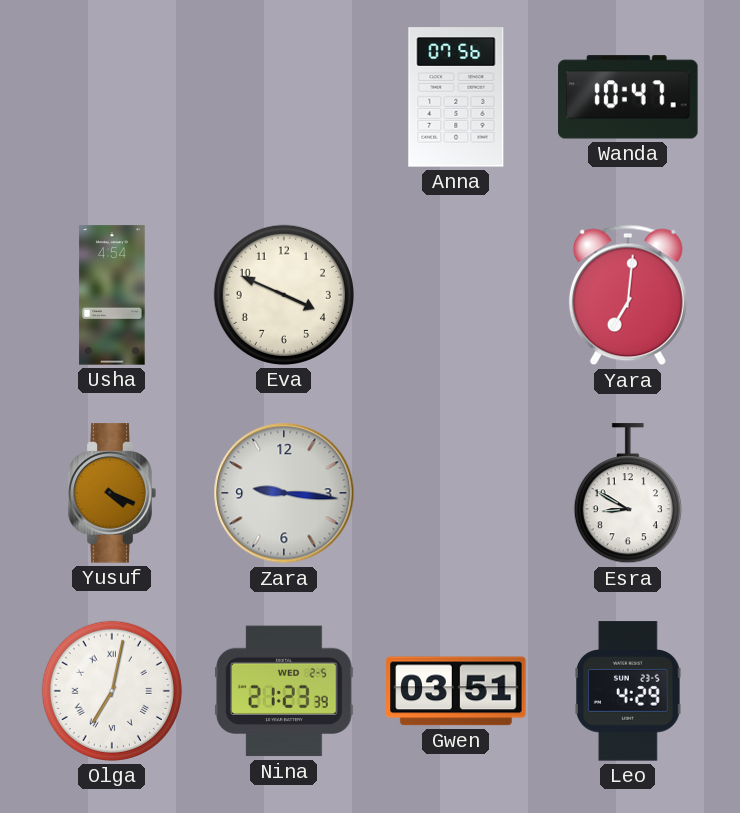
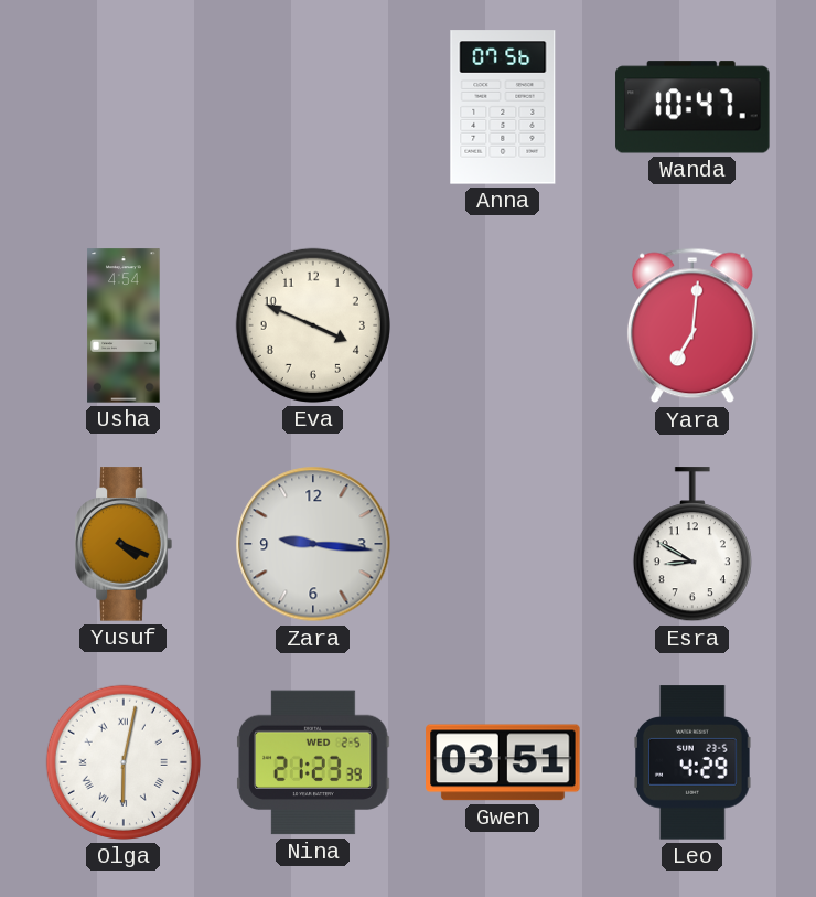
Olga: 7:02 -> 6:02 (124, 762)
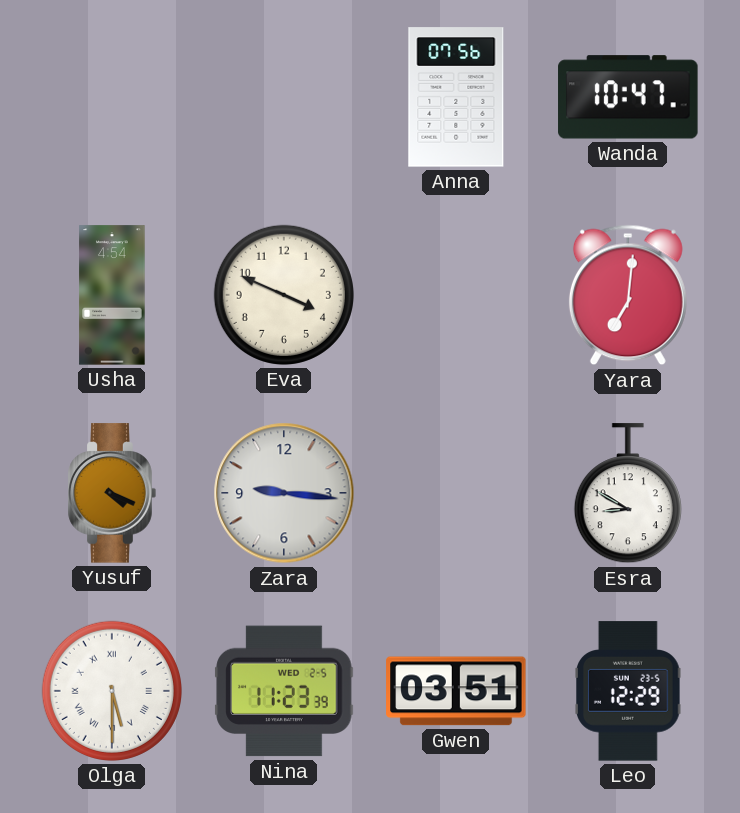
Olga: 6:02 -> 5:30 (112, 691)
Nina: 21:23 -> 11:23 (284, 691)
Leo: 4:29 -> 12:29 (629, 691)
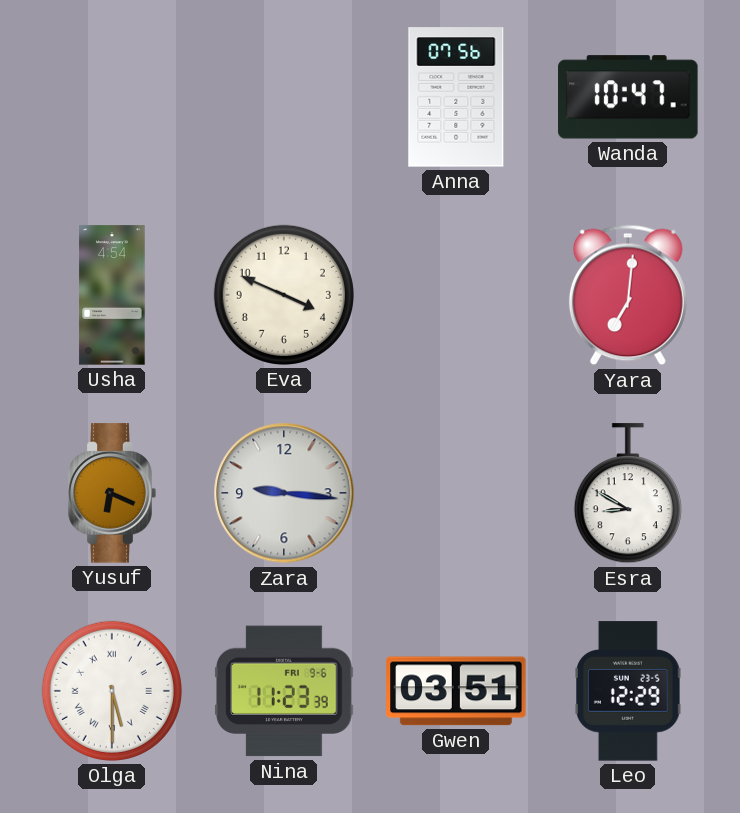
Yusuf: 4:19 -> 6:19 (112, 493)
Nina date: WED 2-5 -> FRI 9-6 (284, 691)
